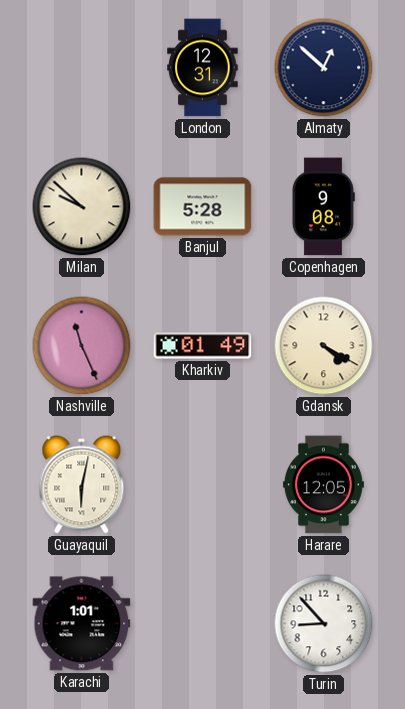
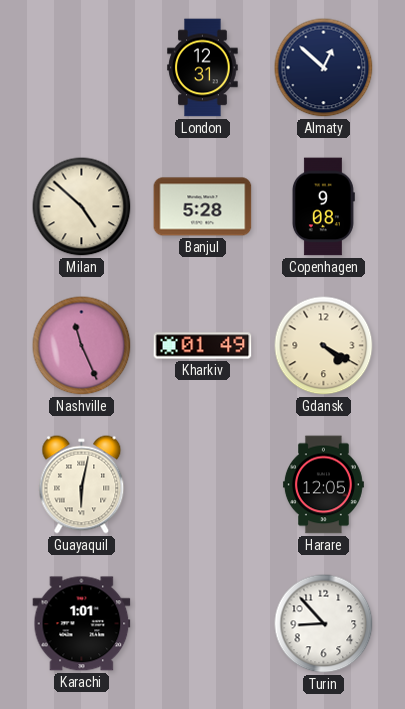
Milan: 9:52 -> 4:52 (82, 207)
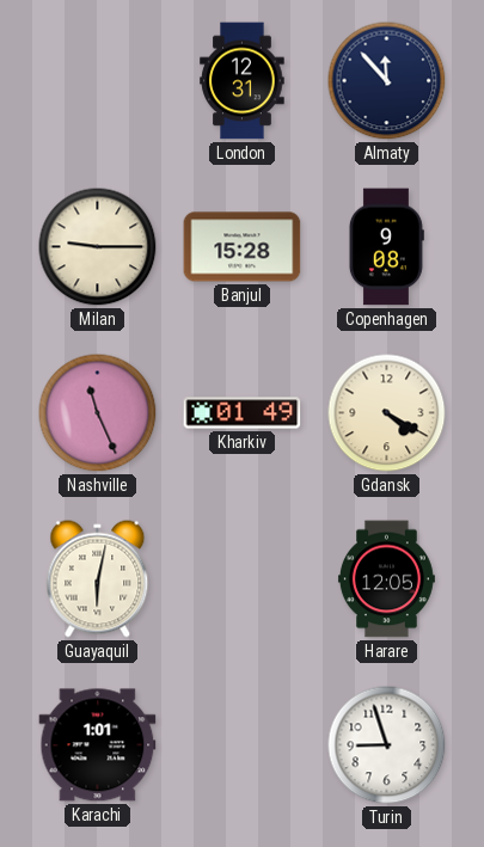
Almaty: 12:52 -> 11:53 (387, 81)
Milan: 4:52 -> 9:15 (98, 247)
Banjul: 5:28 -> 15:28 (243, 247)
Turin: 8:53 -> 8:57 (387, 745)
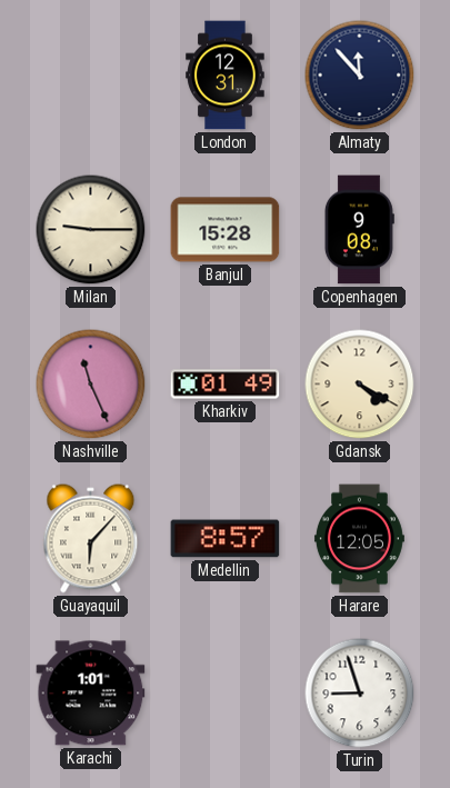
Guayaquil: 6:02 -> 6:07 (91, 539)
Medellin: none -> 8:57 (226, 539)
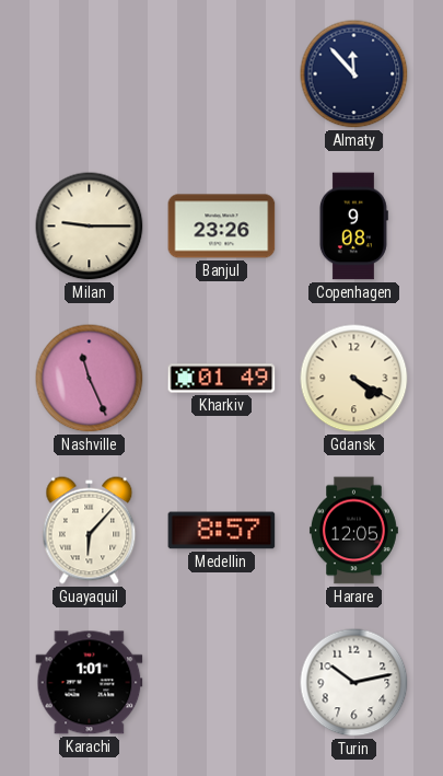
London: 12:31 -> none (226, 76)
Banjul: 15:28 -> 23:26 (222, 227)
Turin: 8:57 -> 10:13 (354, 683)
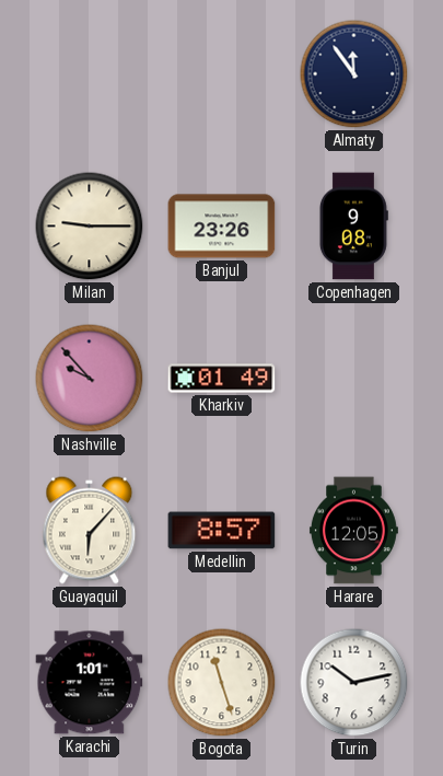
Almaty: 11:53 -> 11:54 (354, 74)
Nashville: 11:26 -> 9:53 (90, 379)
Gdansk: 4:20 -> none (354, 379)
Bogota: none -> 11:27 (222, 683)
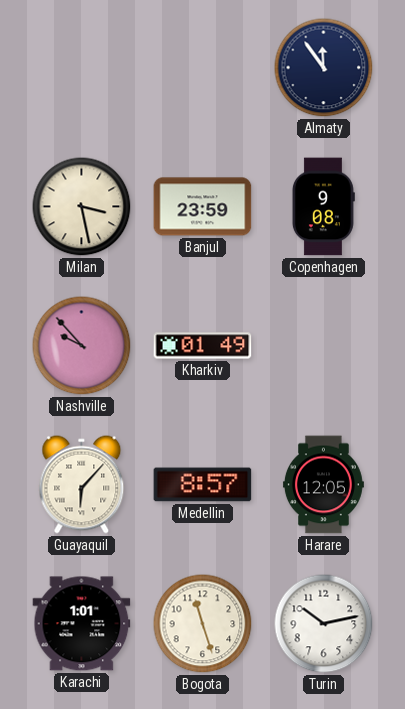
Milan: 9:15 -> 3:28 (82, 207)
Banjul: 23:26 -> 23:59 (203, 207)
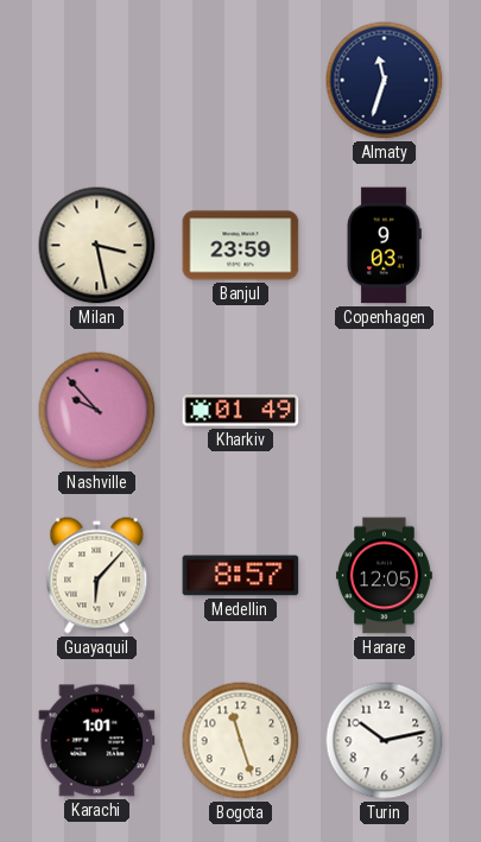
Almaty: 11:54 -> 11:33 (385, 81)
Copenhagen: 9:08 -> 9:03 (384, 246)
